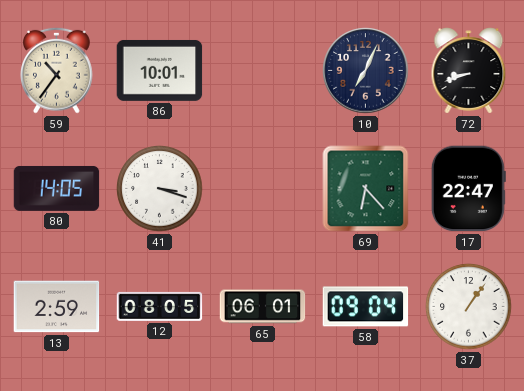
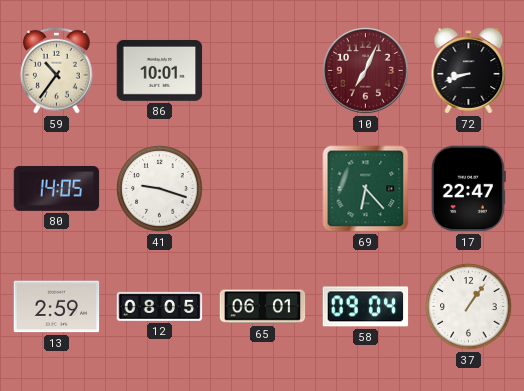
10 dial: navy -> burgundy (366, 71)
41: 3:18 -> 9:18 (160, 189)
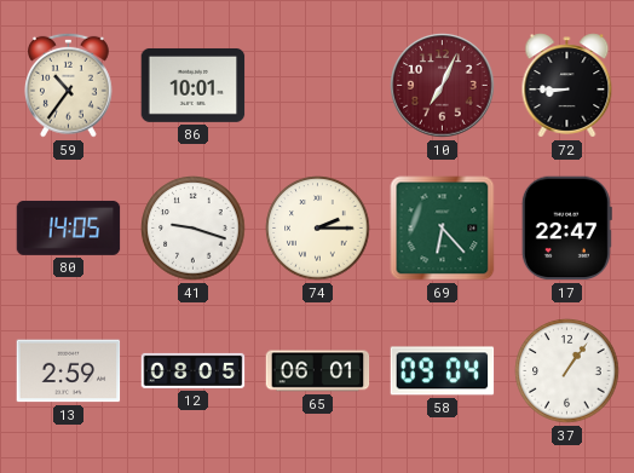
72: 8:42 -> 8:45 (567, 86)
74: none -> 2:15 (318, 229)
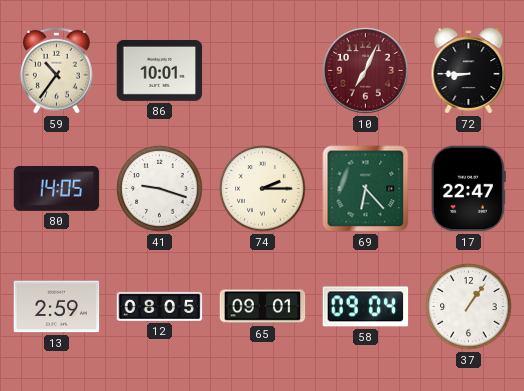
65: 06:01 -> 09:01 (263, 307)
